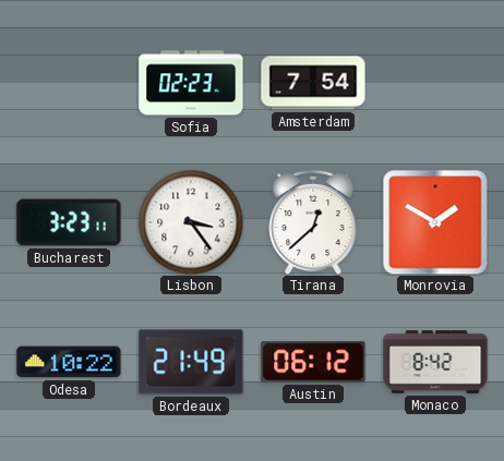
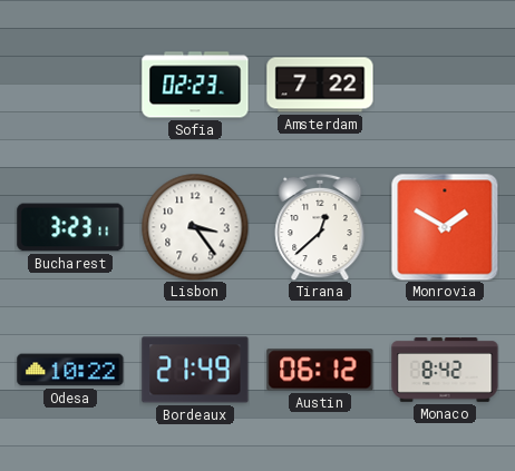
Amsterdam: 7:54 -> 7:22 (320, 85)
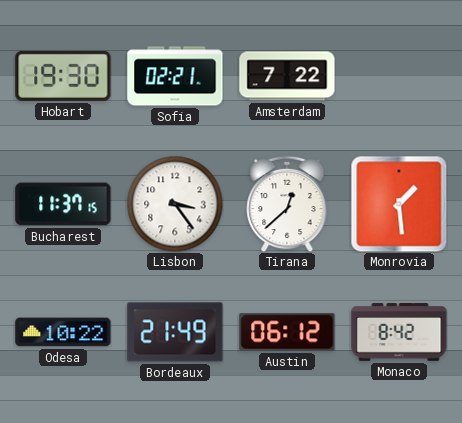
Hobart: none -> 19:30 (63, 76)
Sofia: 02:23 -> 02:21 (175, 76)
Bucharest: 3:23 -> 11:37 (63, 204)
Monrovia: 1:50 -> 1:29 (399, 204)
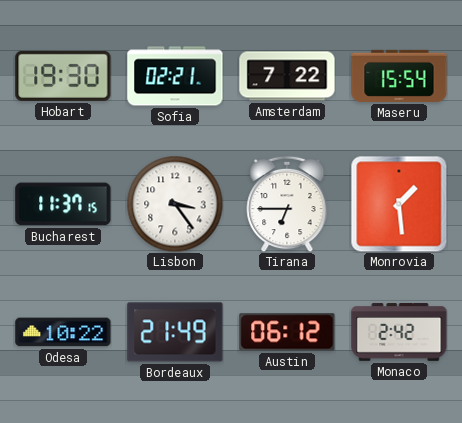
Maseru: none -> 15:54 (399, 76)
Tirana: 12:38 -> 6:45 (287, 204)
Monaco: 8:42 -> 2:42 (399, 332)
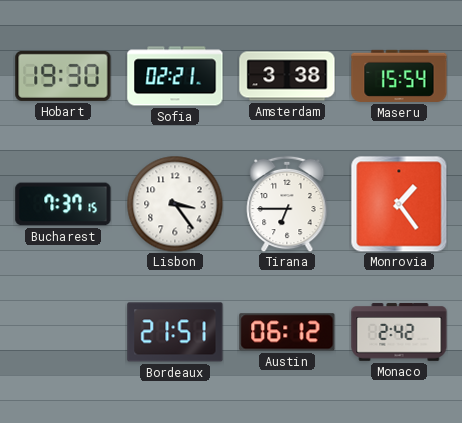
Amsterdam: 7:22 -> 3:38 (287, 76)
Bucharest: 11:37 -> 7:37 (63, 204)
Monrovia: 1:29 -> 1:24 (399, 204)
Odesa: 10:22 -> none (63, 332)
Bordeaux: 21:49 -> 21:51 (175, 332)
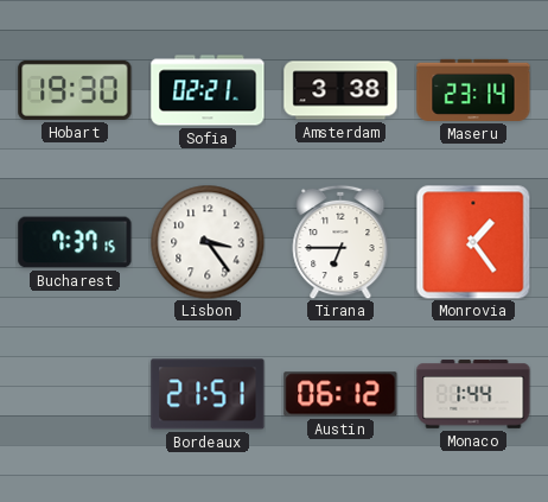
Maseru: 15:54 -> 23:14 (473, 90)
Monaco: 2:42 -> 1:44 (473, 394)
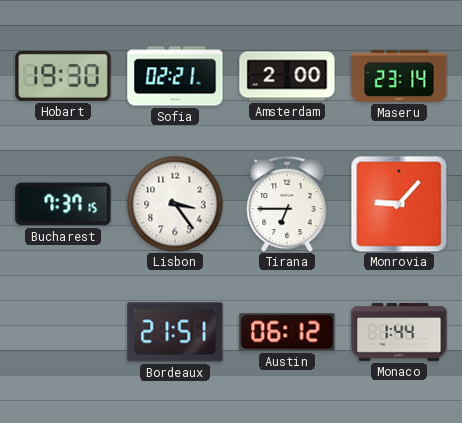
Amsterdam: 3:38 -> 2:00 (287, 76)
Monrovia: 1:24 -> 9:07 (399, 204)
